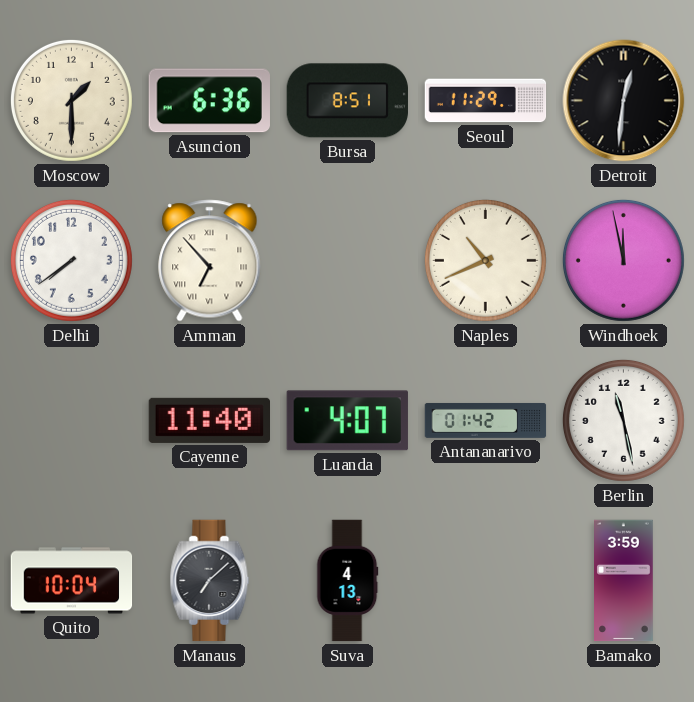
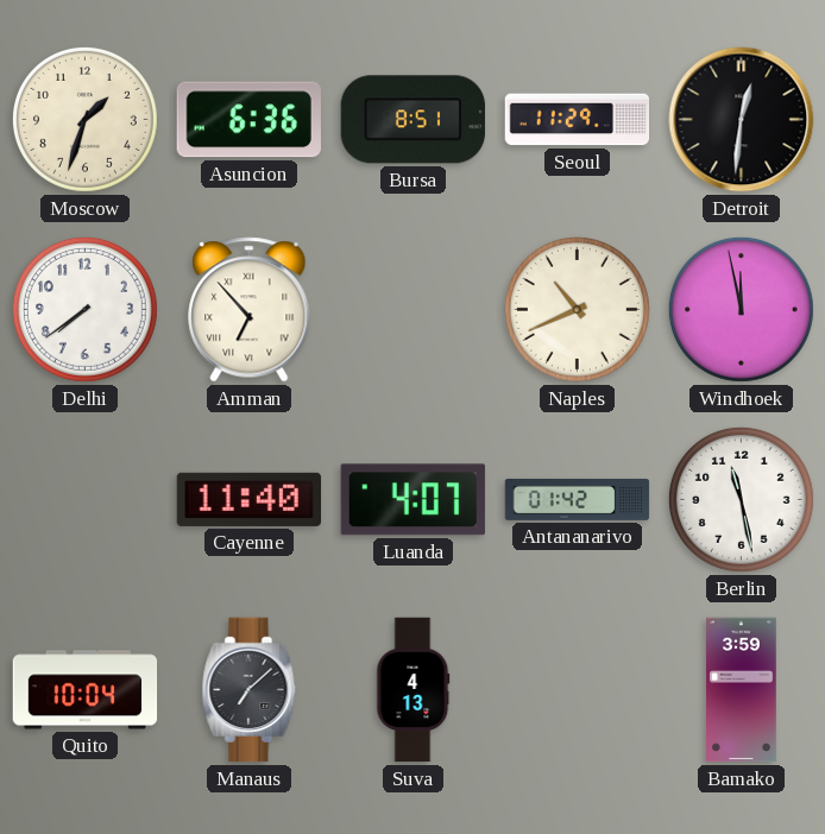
Moscow: 1:30 -> 1:33 (84, 119)
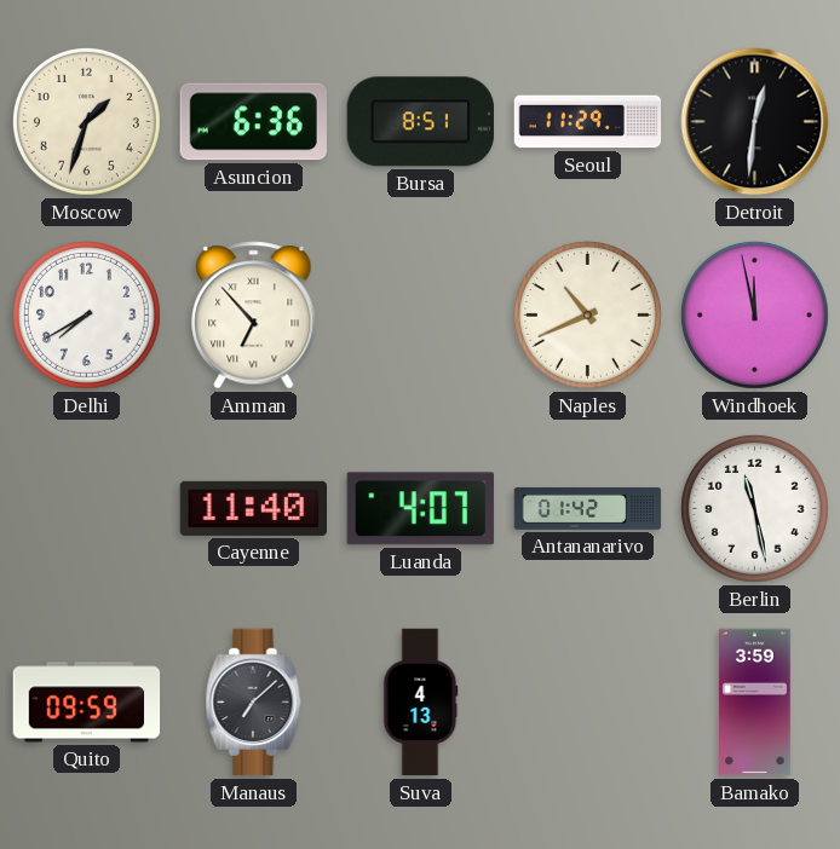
Delhi: 7:39 -> 7:40 (86, 314)
Quito: 10:04 -> 09:59 (87, 703)
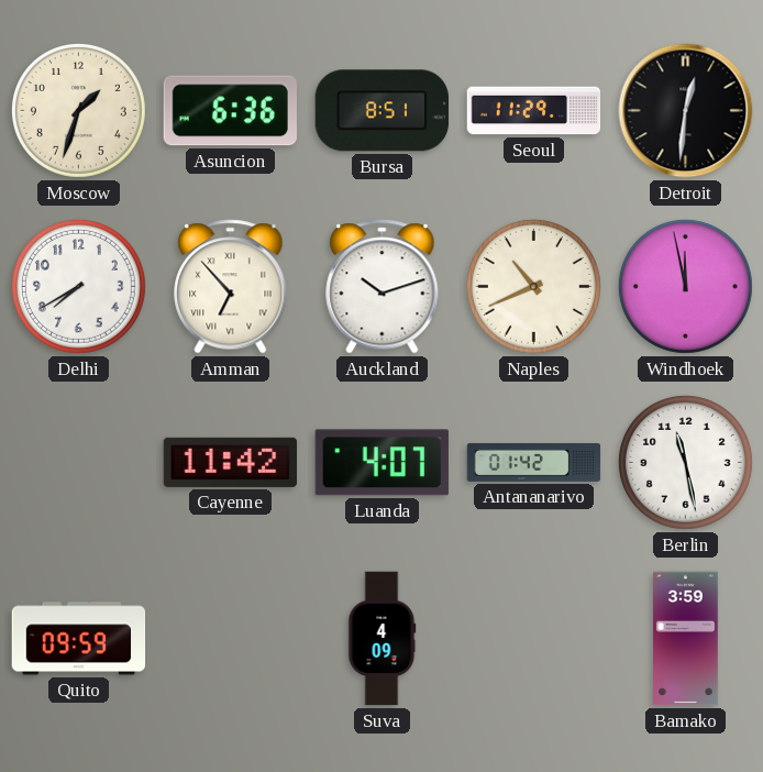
Auckland: none -> 10:12 (383, 287)
Cayenne: 11:40 -> 11:42 (230, 462)
Manaus: 7:08 -> none (254, 703)
Suva: 4:13 -> 4:09 (383, 639)
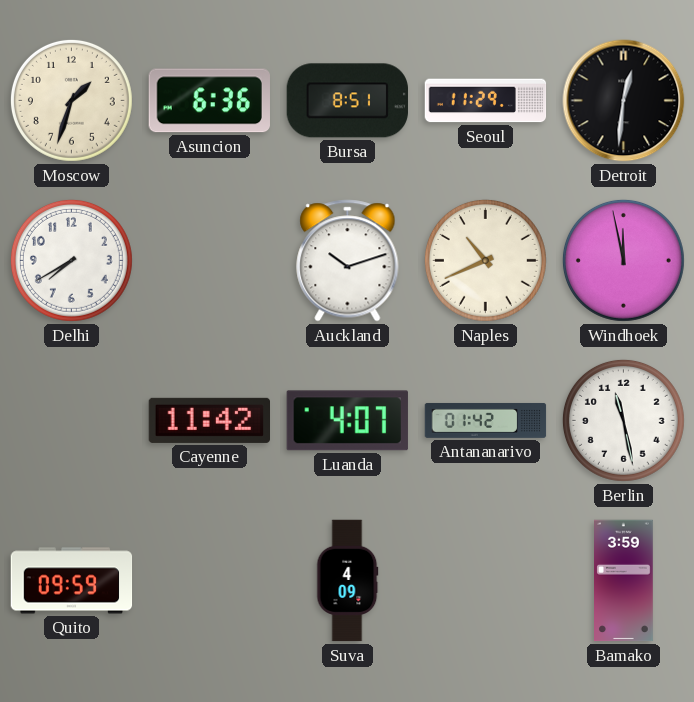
Amman: 6:53 -> none (231, 287)
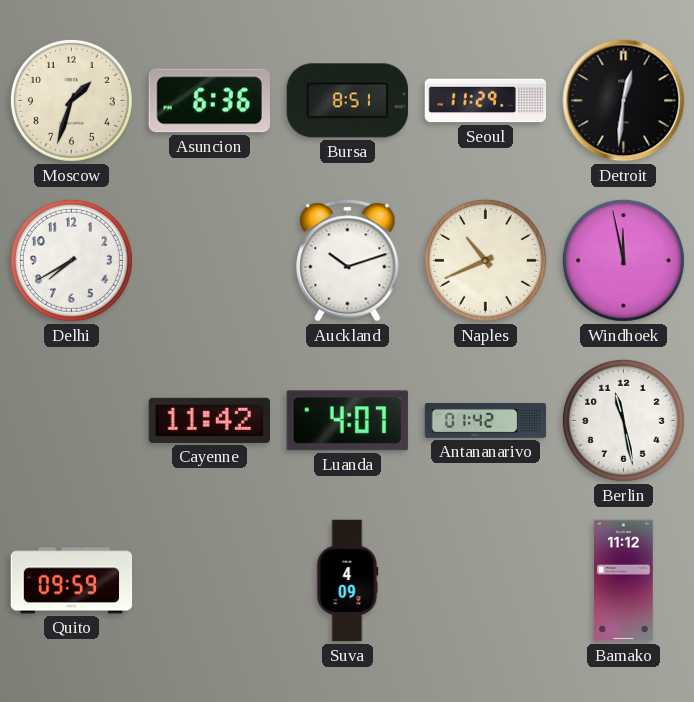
Bamako: 3:59 -> 11:12 (624, 581)
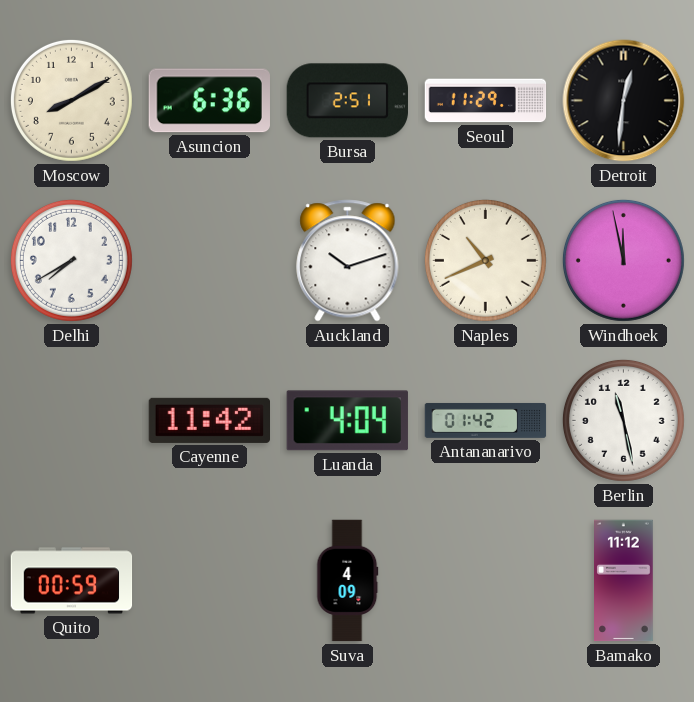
Moscow: 1:33 -> 8:10 (71, 100)
Bursa: 8:51 -> 2:51 (347, 101)
Luanda: 4:07 -> 4:04 (347, 421)
Quito: 09:59 -> 00:59 (72, 581)
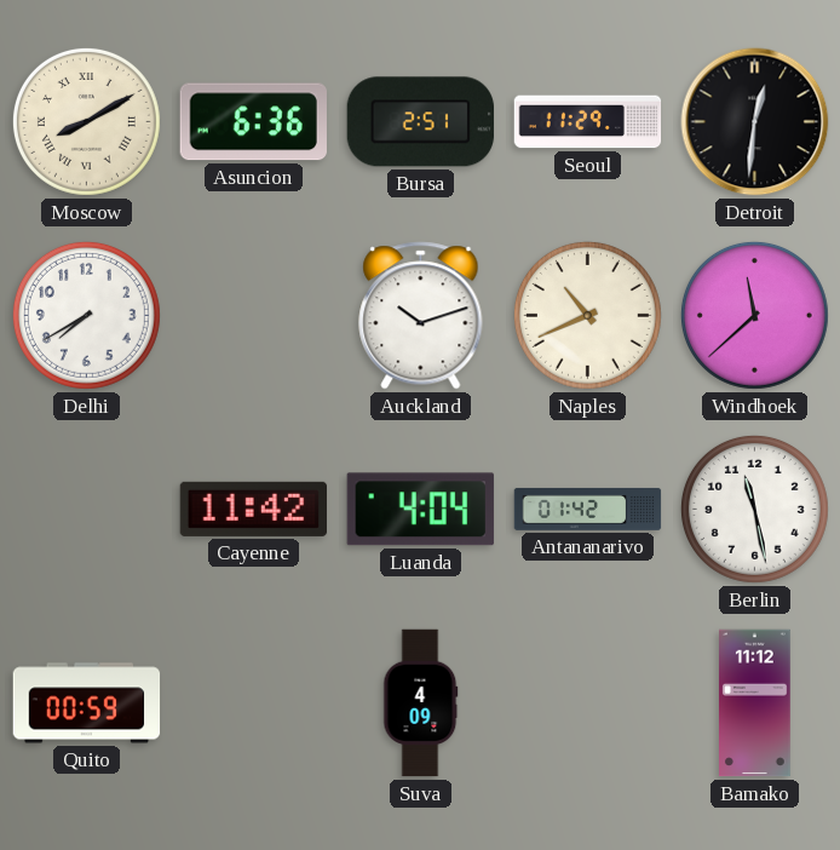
Moscow numerals: Arabic -> Roman (86, 121)
Windhoek: 11:58 -> 11:38 (754, 315)
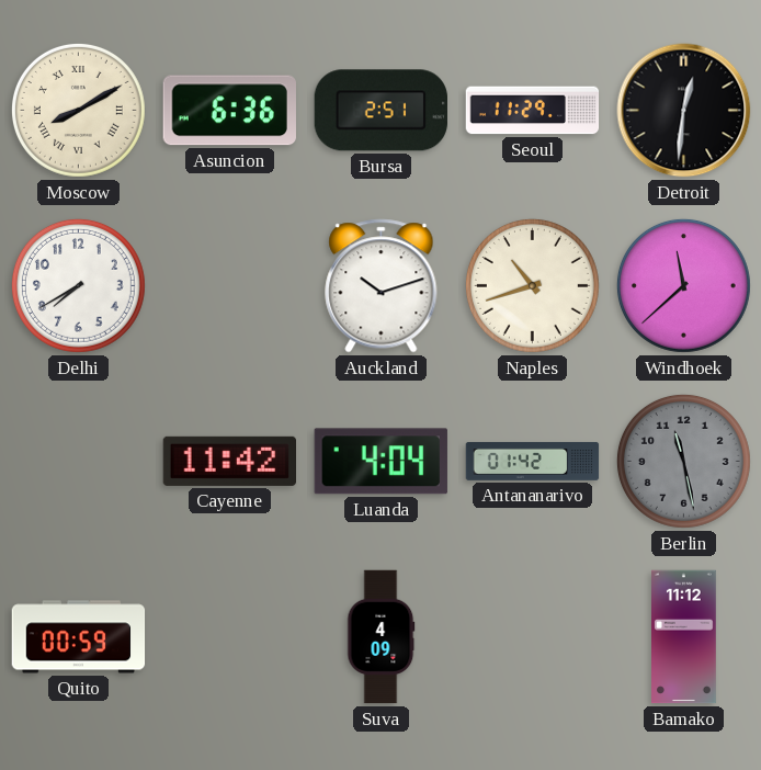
Naples: 10:41 -> 10:42 (532, 285)
Berlin dial: white -> grey (683, 461)
